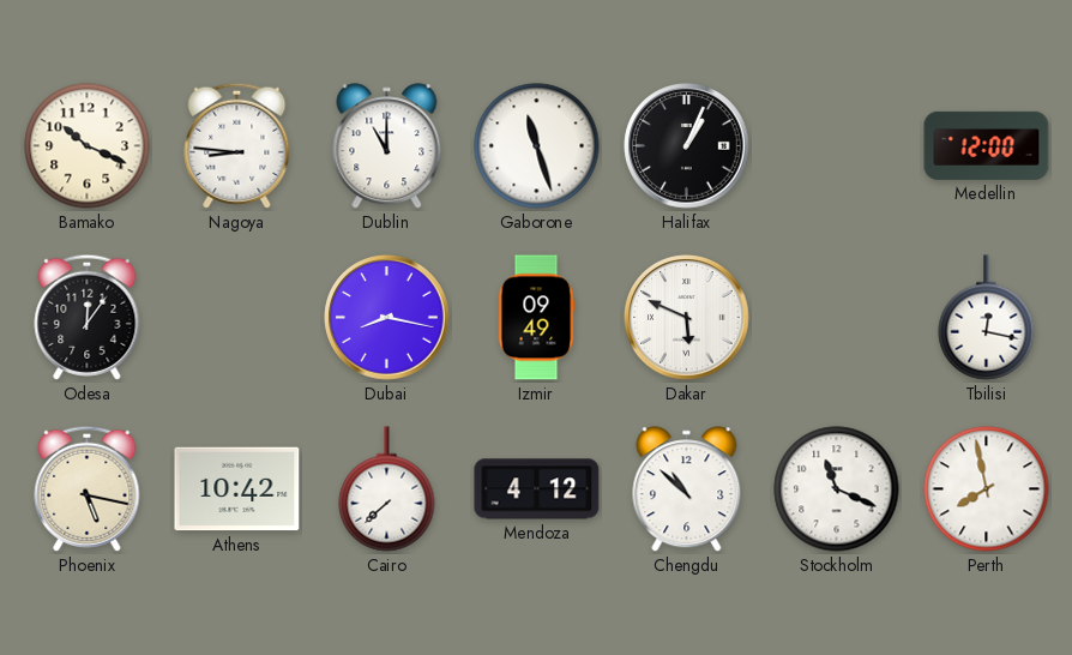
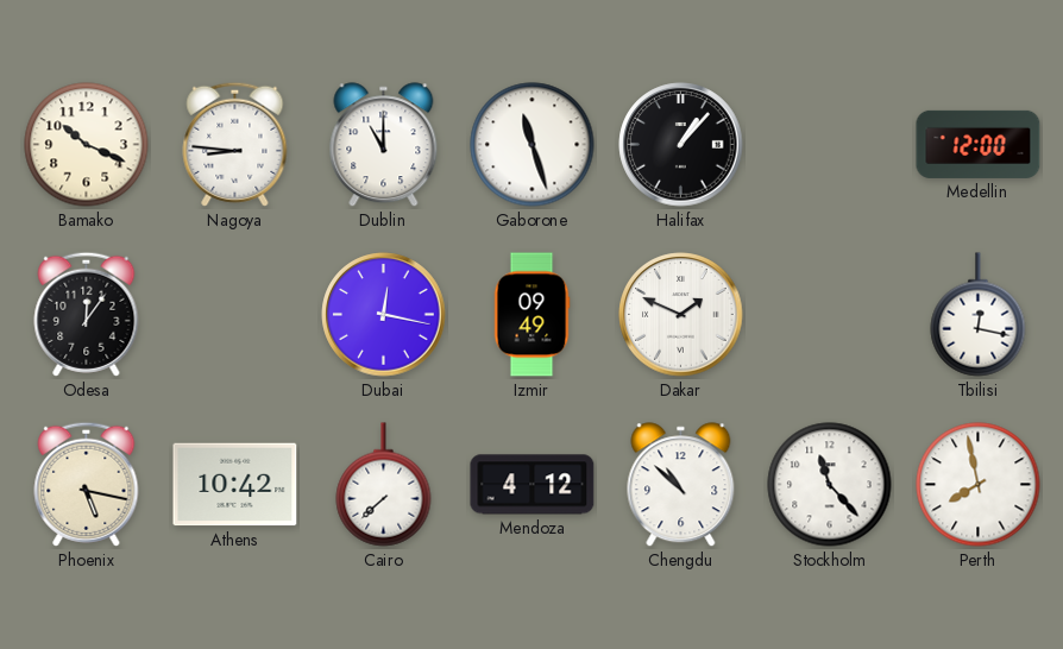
Halifax: 1:04 -> 1:07 (681, 145)
Dubai: 8:17 -> 12:17 (384, 315)
Dakar: 5:49 -> 1:49 (681, 315)
Stockholm: 11:19 -> 11:23 (830, 485)
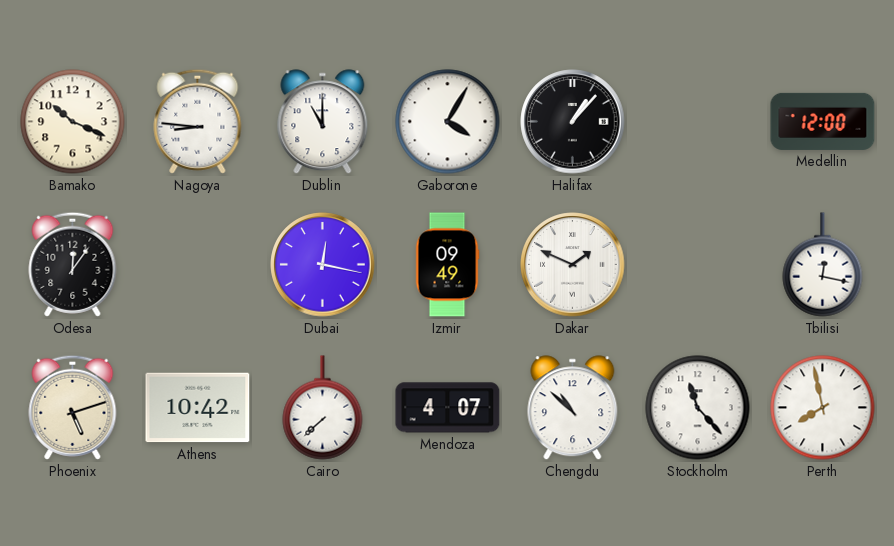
Gaborone: 11:27 -> 4:05 (448, 122)
Phoenix: 5:17 -> 5:12 (73, 407)
Mendoza: 4:12 -> 4:07 (448, 408)
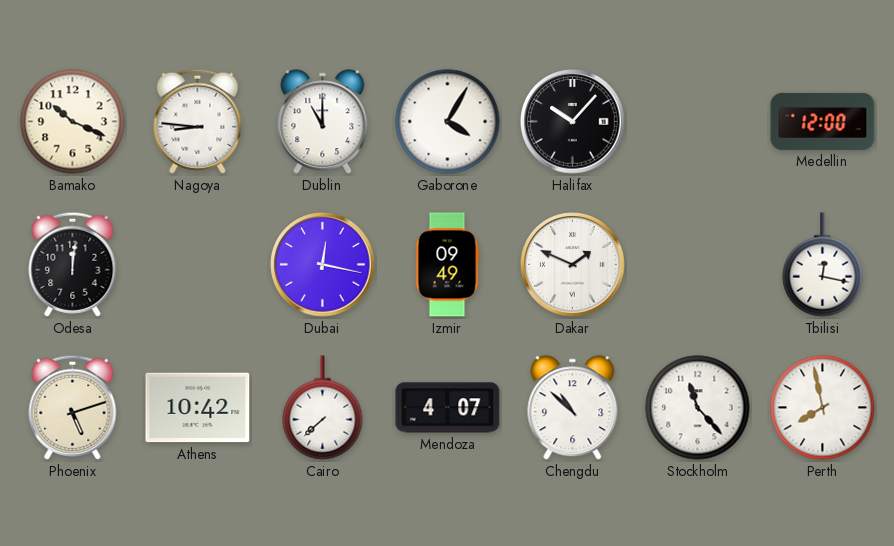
Halifax: 1:07 -> 10:07 (573, 122)
Odesa: 12:06 -> 12:01 (73, 264)
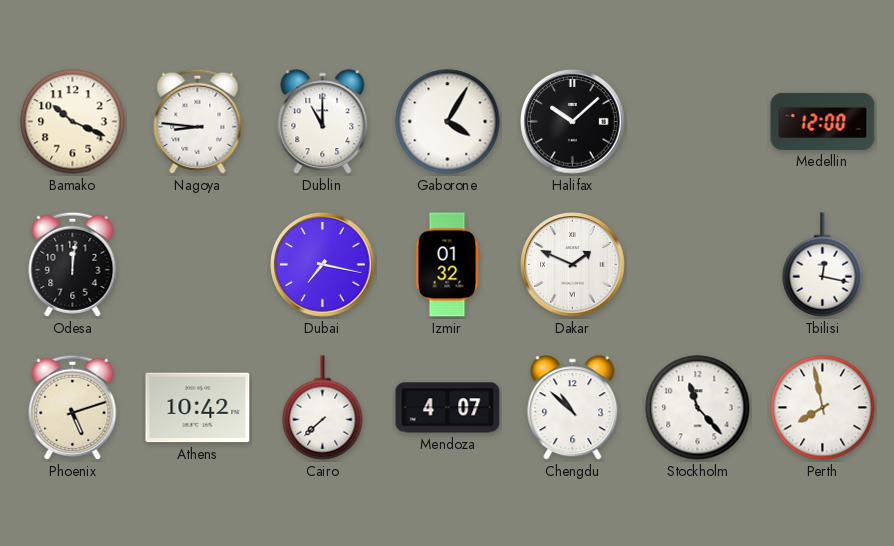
Halifax: 10:07 -> 10:08 (573, 122)
Dubai: 12:17 -> 7:17 (323, 265)
Izmir: 09:49 -> 01:32 (447, 265)
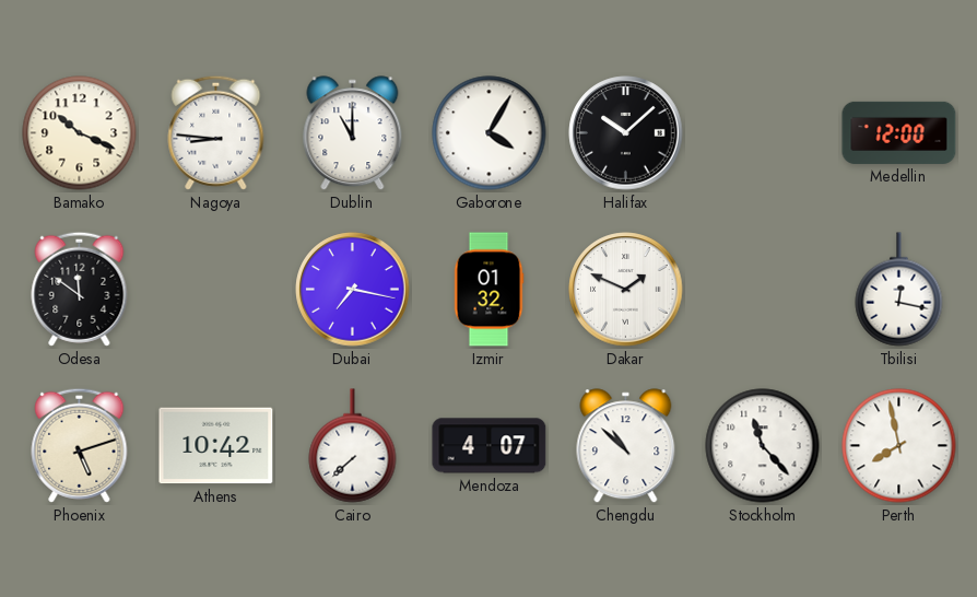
Odesa: 12:01 -> 11:51 (80, 289)
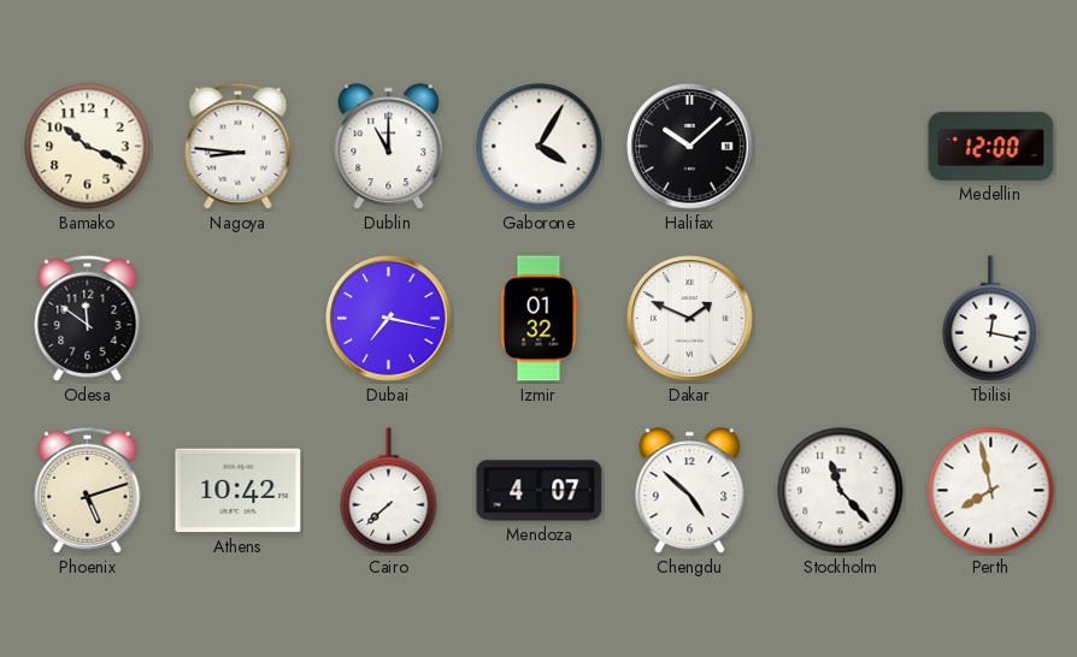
Chengdu: 10:52 -> 4:52 (690, 491)
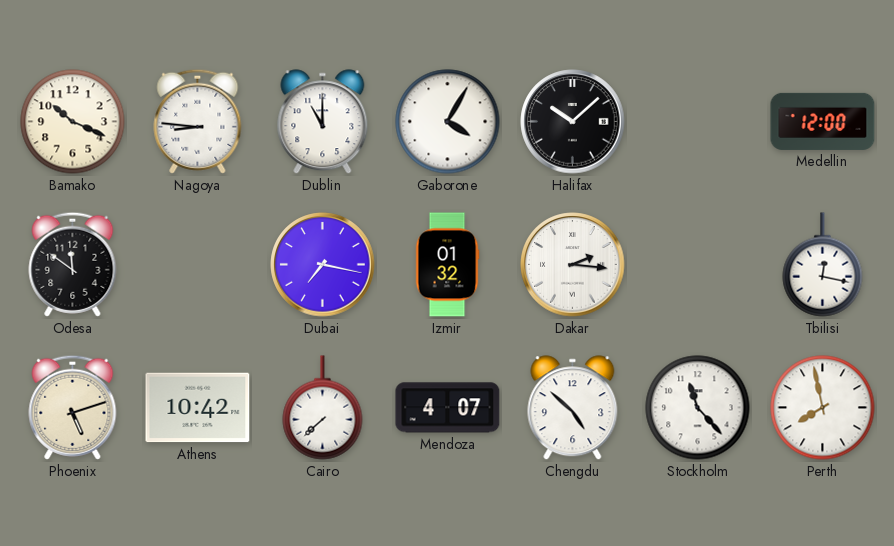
Dakar: 1:49 -> 2:16 (573, 265)
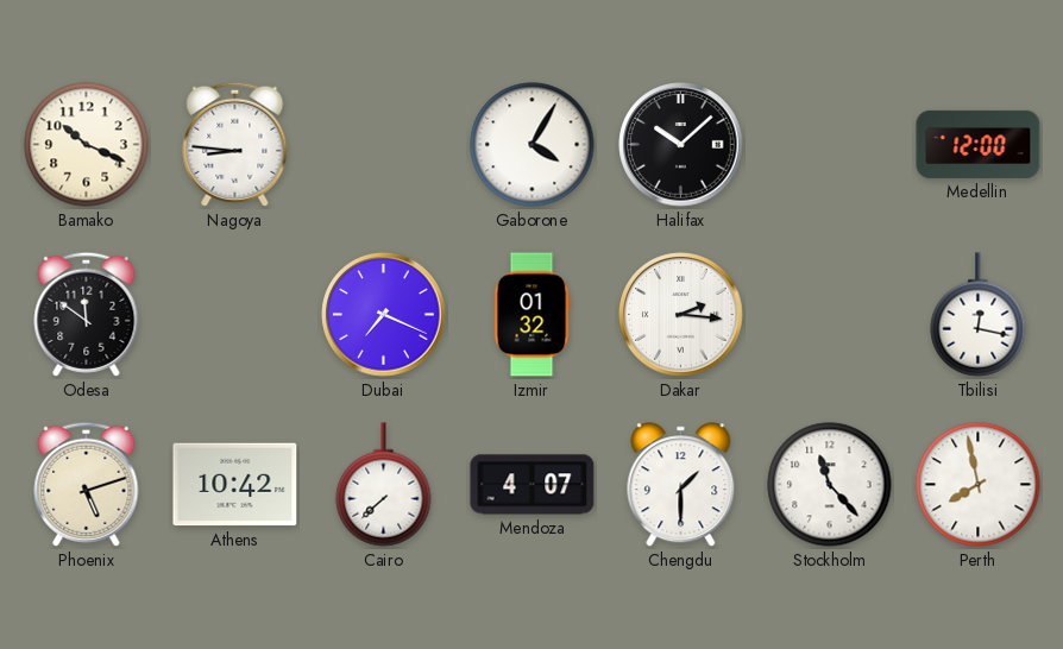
Dublin: 11:00 -> none (323, 122)
Dubai: 7:17 -> 7:19 (384, 315)
Chengdu: 4:52 -> 1:30 (681, 485)
